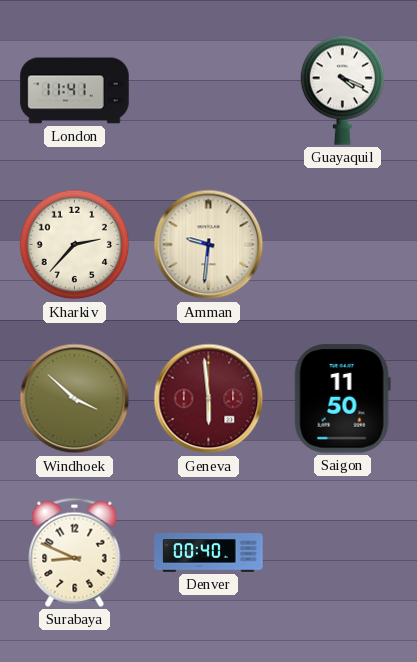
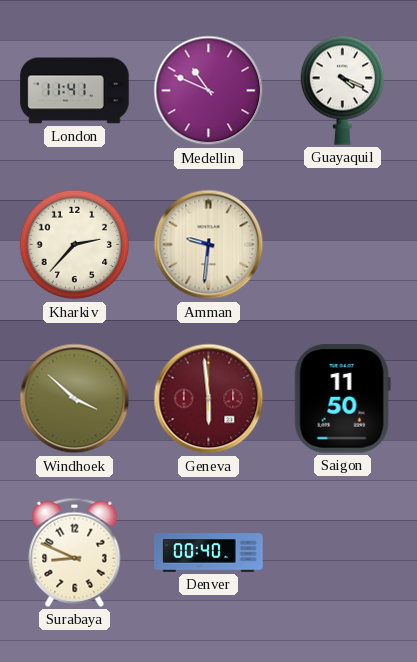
Medellin: none -> 10:49 (209, 91)
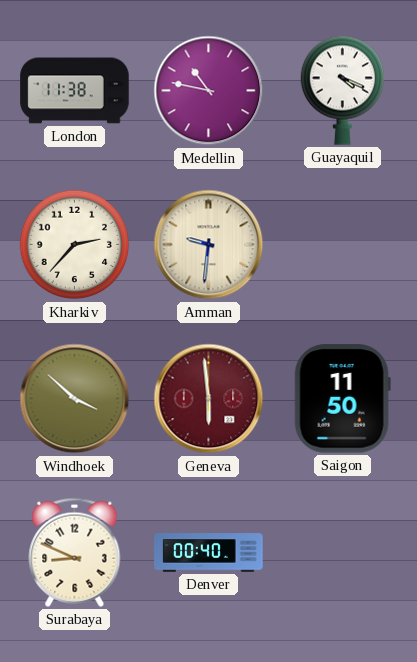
London: 11:41 -> 11:38 (75, 91)
Medellin: 10:49 -> 10:47 (209, 91)
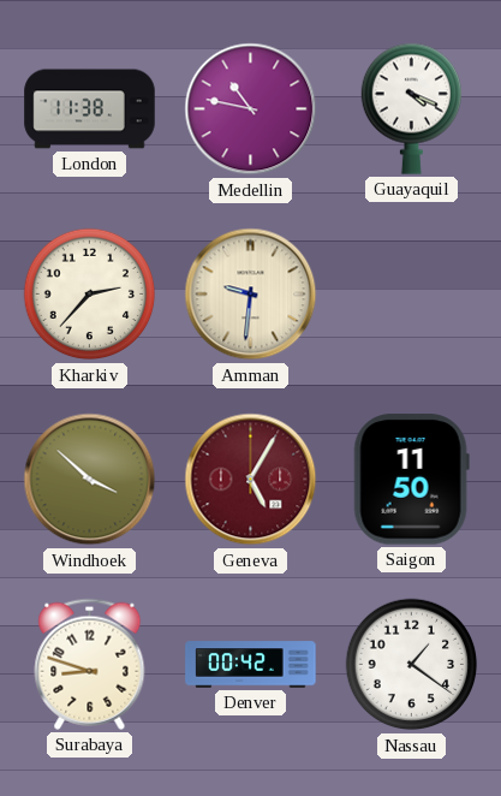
Geneva: 5:59 -> 5:05 (251, 480)
Surabaya: 8:49 -> 8:48 (90, 664)
Denver: 00:40 -> 00:42 (251, 665)
Nassau: none -> 1:21 (412, 665)
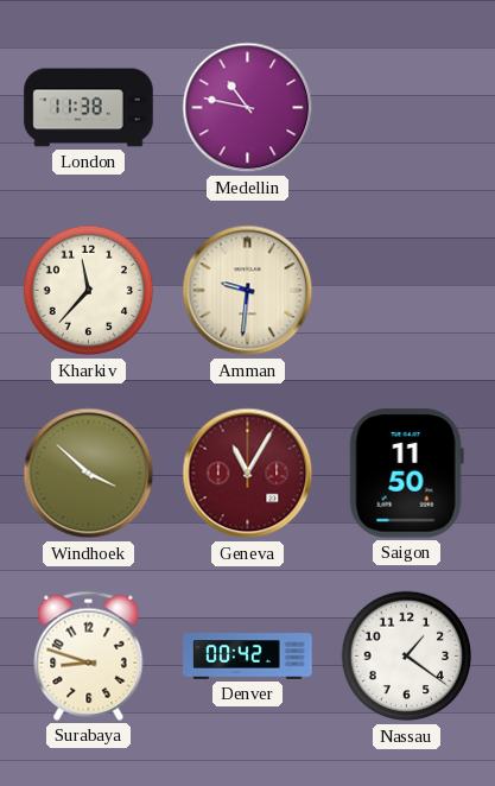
Guayaquil: 4:19 -> none (411, 108)
Kharkiv: 2:37 -> 11:37 (89, 291)
Geneva: 5:05 -> 11:05 (248, 474)
